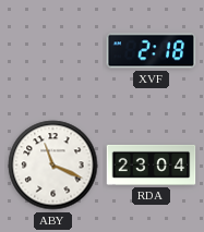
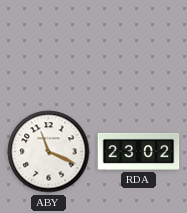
XVF: 2:18 -> none (152, 51)
RDA: 23:04 -> 23:02 (139, 151)
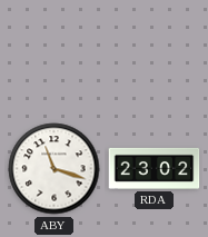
ABY: 11:19 -> 11:18 (55, 169)
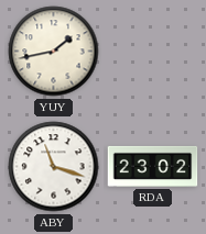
YUY: none -> 1:43 (54, 52)
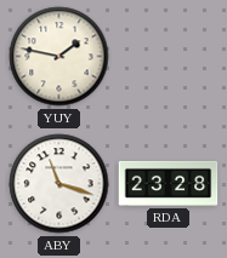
YUY: 1:43 -> 1:47 (59, 57)
RDA: 23:02 -> 23:28 (169, 183)
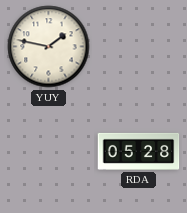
ABY: 11:18 -> none (59, 184)
RDA: 23:28 -> 05:28 (139, 151)
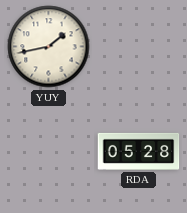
YUY: 1:47 -> 1:43 (49, 47)
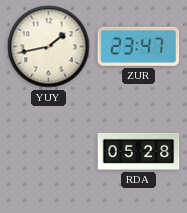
ZUR: none -> 23:47 (139, 46)
